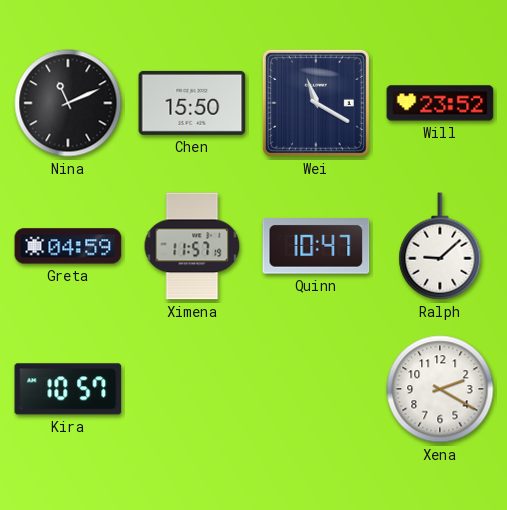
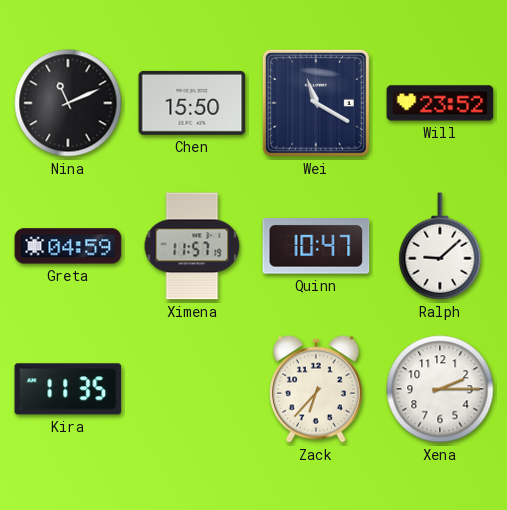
Kira: 10:57 -> 11:35 (68, 389)
Zack: none -> 6:37 (317, 389)
Xena: 2:20 -> 2:15 (440, 389)
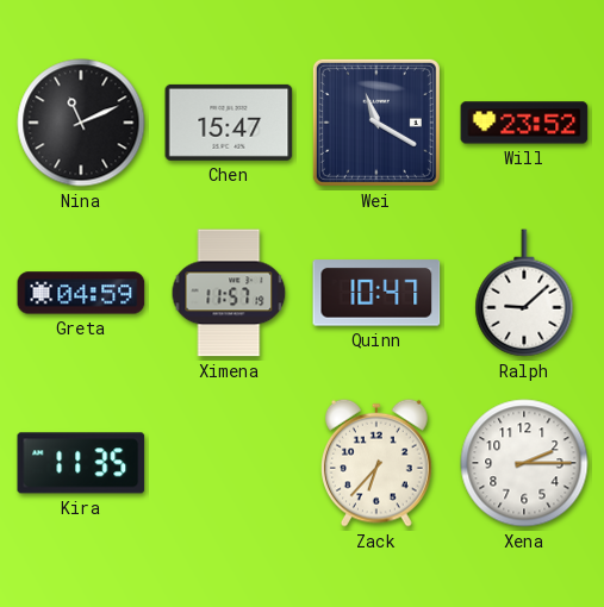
Chen: 15:50 -> 15:47 (229, 123)
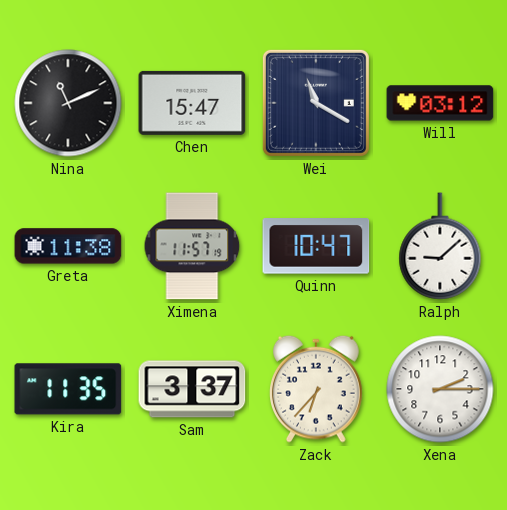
Will: 23:52 -> 03:12 (440, 103)
Greta: 04:59 -> 11:38 (68, 246)
Sam: none -> 3:37 (192, 389)
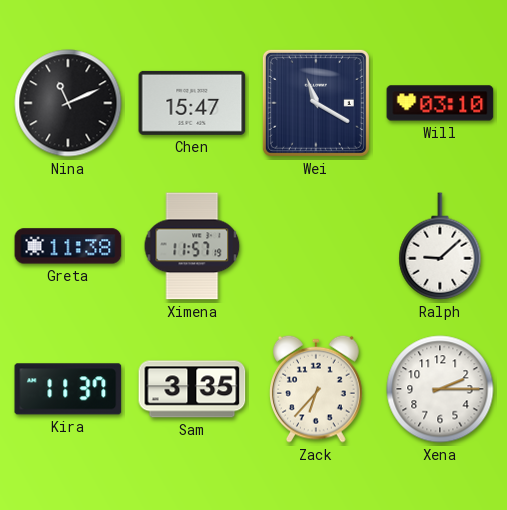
Will: 03:12 -> 03:10 (440, 103)
Quinn: 10:47 -> none (316, 246)
Kira: 11:35 -> 11:37 (68, 389)
Sam: 3:37 -> 3:35 (192, 389)
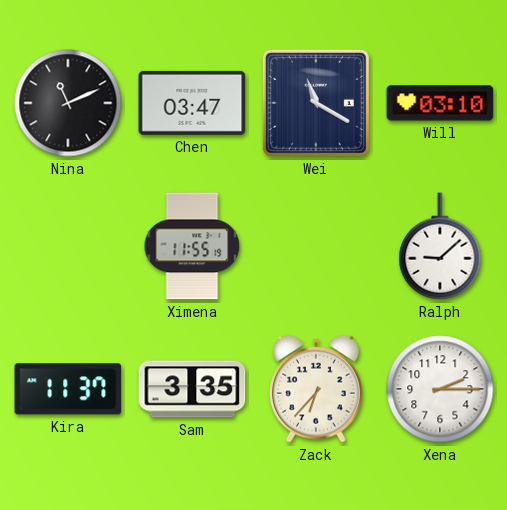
Chen: 15:47 -> 03:47 (192, 103)
Greta: 11:38 -> none (68, 246)
Ximena: 11:57 -> 11:55 (192, 246)
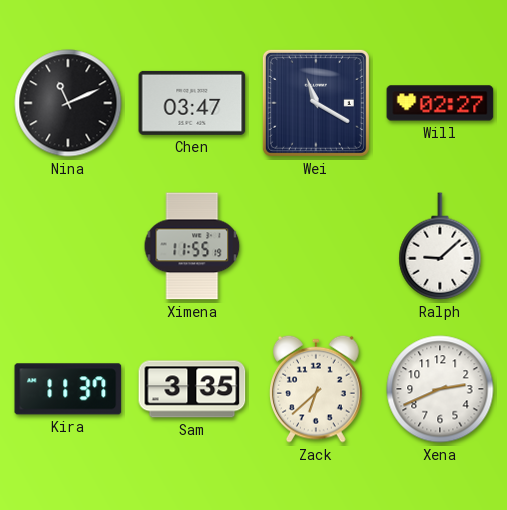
Will: 03:10 -> 02:27 (440, 103)
Zack: 6:37 -> 6:38 (317, 389)
Xena: 2:15 -> 2:41 (440, 389)
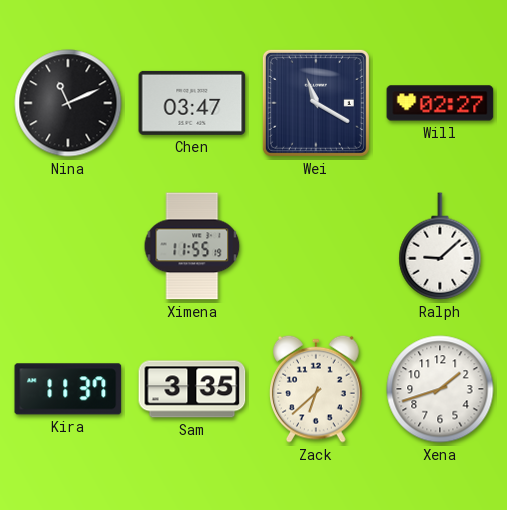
Xena: 2:41 -> 1:42 (440, 389)
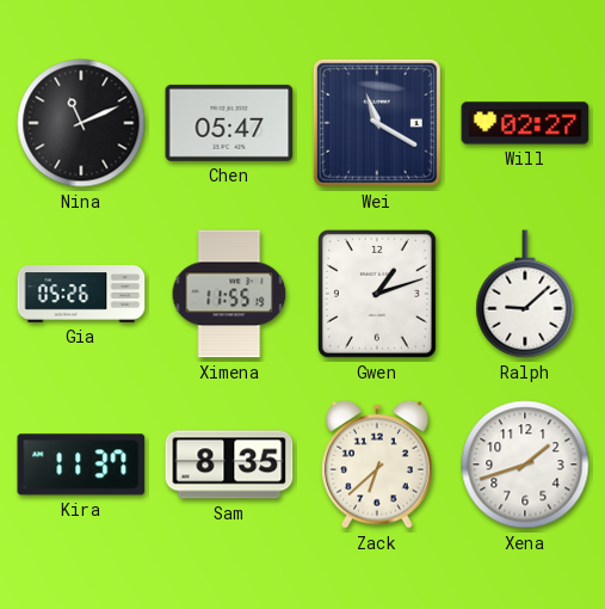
Chen: 03:47 -> 05:47 (229, 123)
Gia: none -> 05:26 (81, 294)
Gwen: none -> 1:12 (377, 294)
Sam: 3:35 -> 8:35 (229, 465)
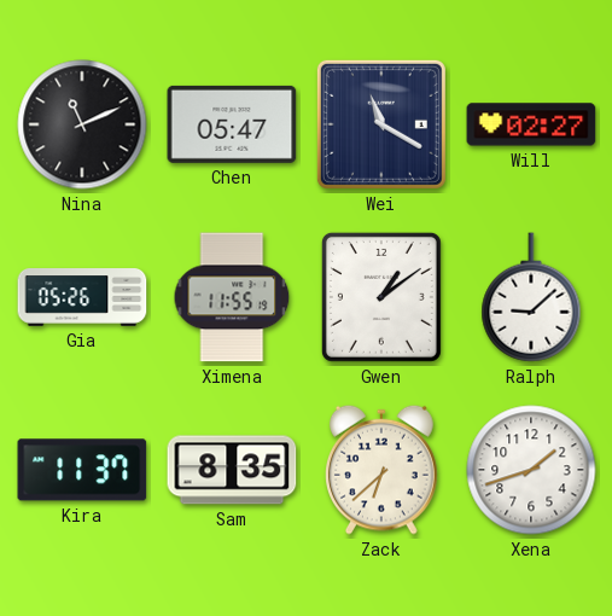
Gwen: 1:12 -> 1:09 (381, 297)
